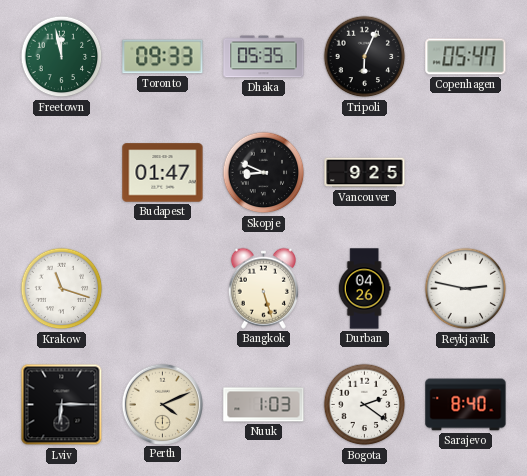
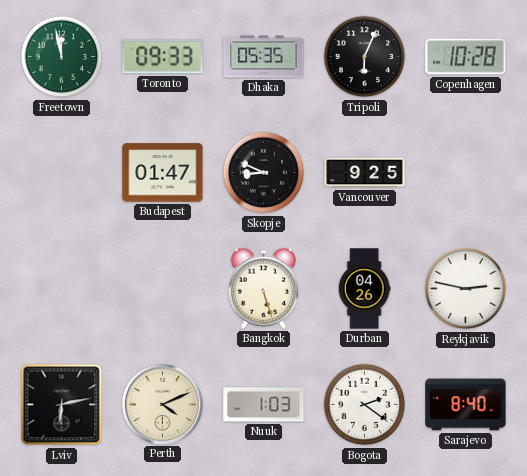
Copenhagen: 05:47 -> 10:28 (466, 57)
Krakow: 11:18 -> none (62, 289)
Lviv: 6:15 -> 6:13 (62, 405)
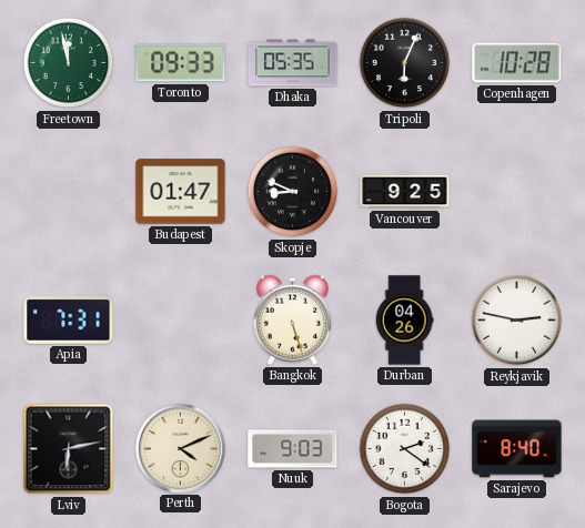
Apia: none -> 7:31 (69, 321)
Nuuk: 1:03 -> 9:03 (293, 449)
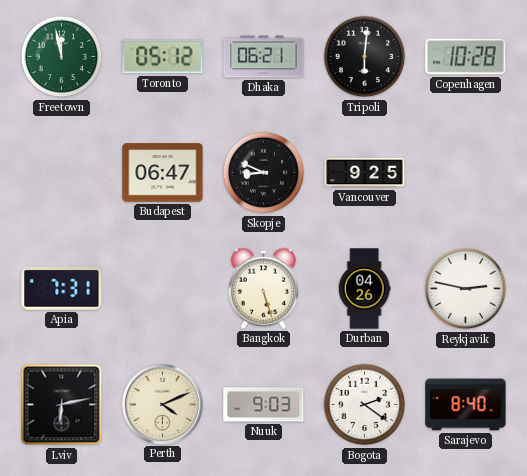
Toronto: 09:33 -> 05:12 (163, 57)
Dhaka: 05:35 -> 06:21 (264, 57)
Tripoli: 6:04 -> 6:01 (365, 57)
Budapest: 01:47 -> 06:47 (163, 173)
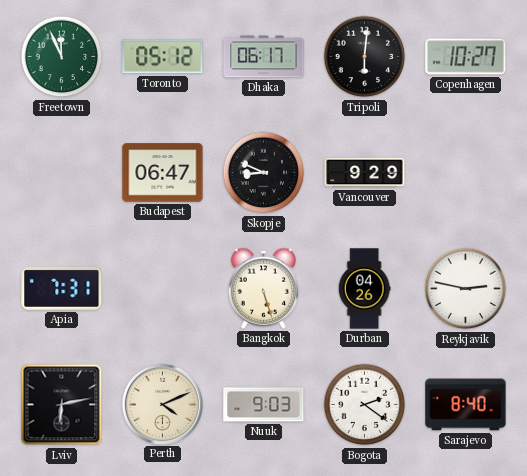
Freetown: 11:58 -> 11:56 (62, 57)
Dhaka: 06:21 -> 06:17 (264, 57)
Copenhagen: 10:28 -> 10:27 (466, 57)
Vancouver: 9:25 -> 9:29 (365, 173)
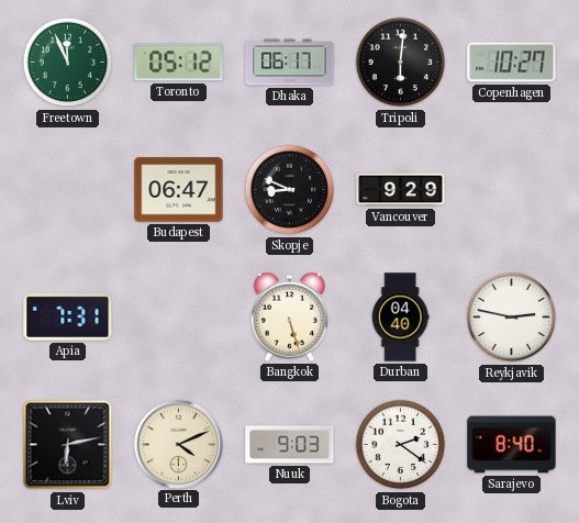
Durban: 04:26 -> 04:40 (400, 318)
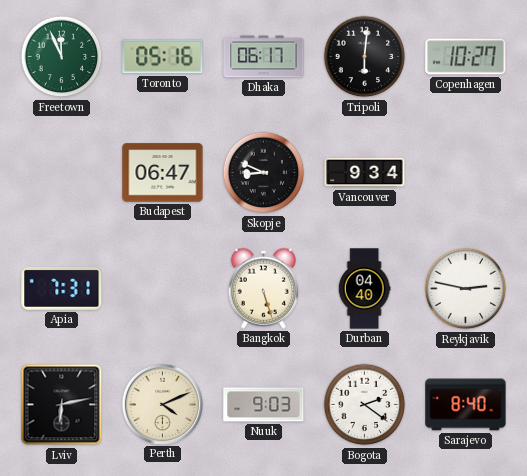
Toronto: 05:12 -> 05:16 (163, 57)
Vancouver: 9:29 -> 9:34 (365, 173)
